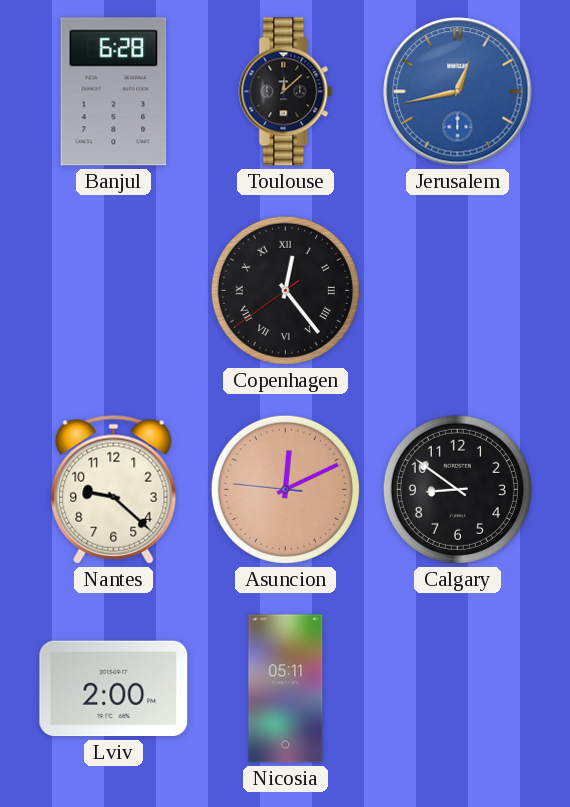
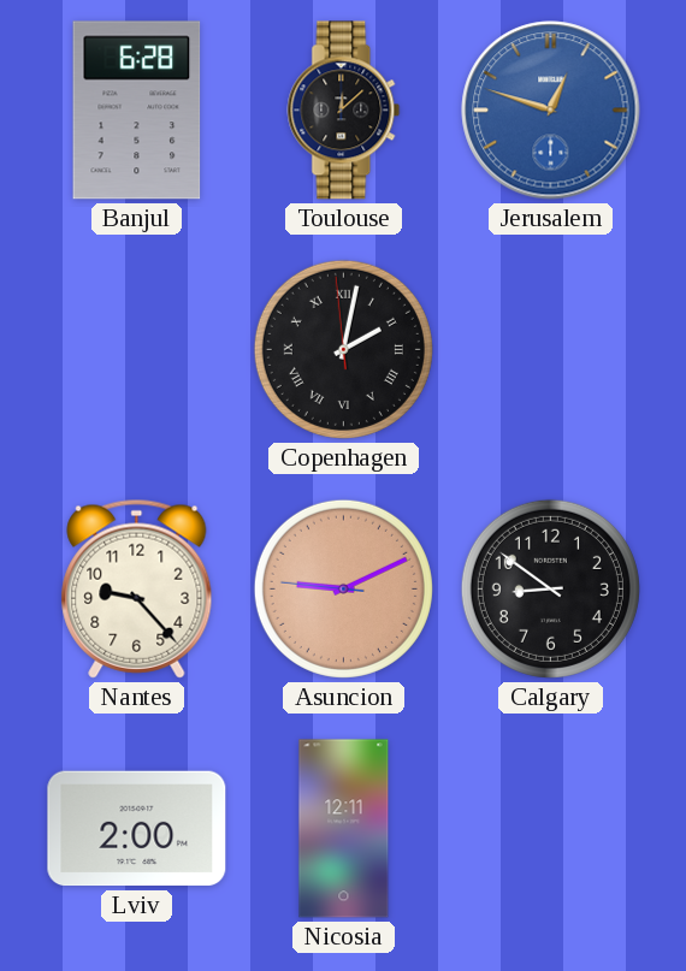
Jerusalem: 12:43 -> 12:48 (551, 111)
Copenhagen: 12:23 -> 2:01 (343, 349)
Nantes: 9:22 -> 9:23 (137, 588)
Asuncion: 12:10 -> 9:10 (343, 588)
Nicosia: 05:11 -> 12:11 (344, 829)
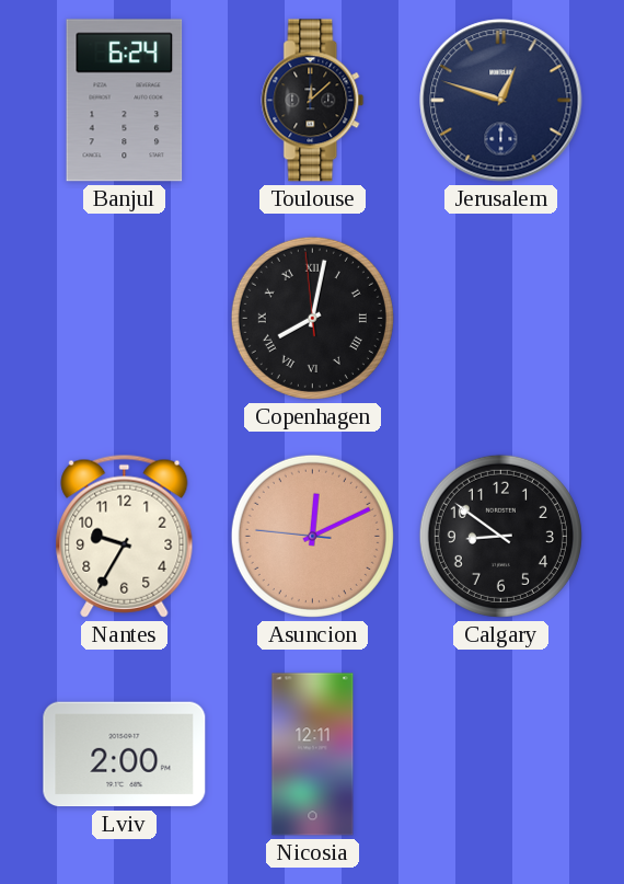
Banjul: 6:28 -> 6:24 (125, 101)
Jerusalem dial: blue -> navy (501, 101)
Copenhagen: 2:01 -> 8:01 (312, 318)
Nantes: 9:23 -> 9:35 (125, 536)
Asuncion: 9:10 -> 12:10 (312, 536)
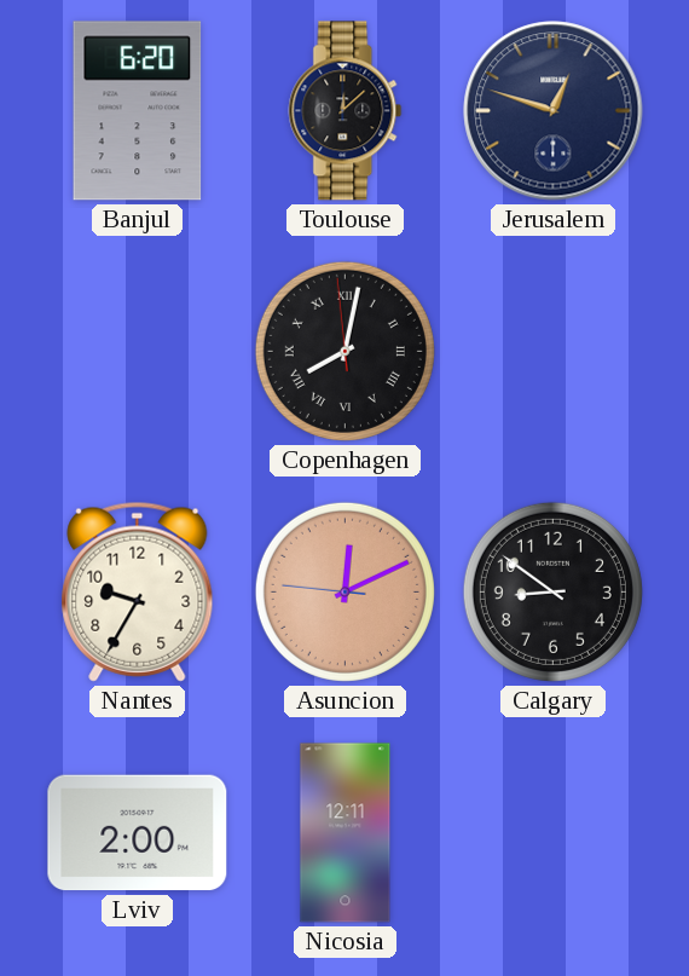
Banjul: 6:24 -> 6:20 (138, 111)
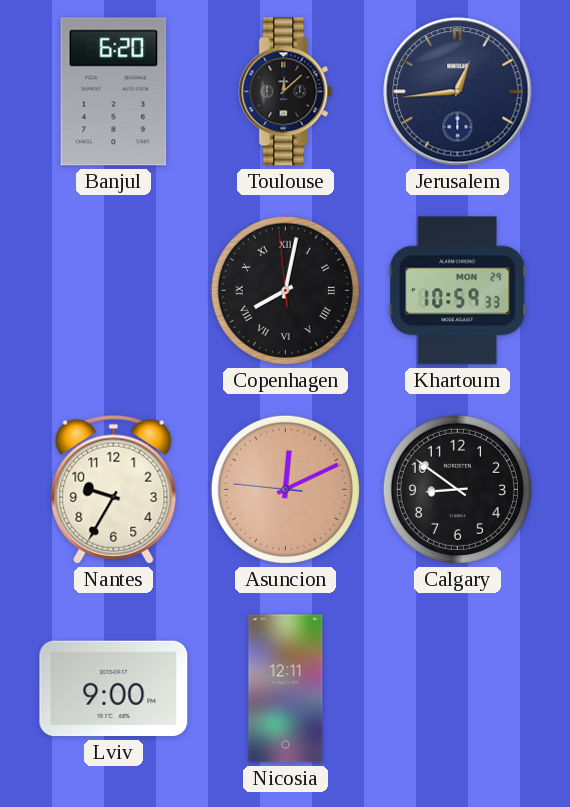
Jerusalem: 12:48 -> 12:44 (458, 92)
Khartoum: none -> 10:59 (458, 291)
Lviv: 2:00 -> 9:00 (114, 689)
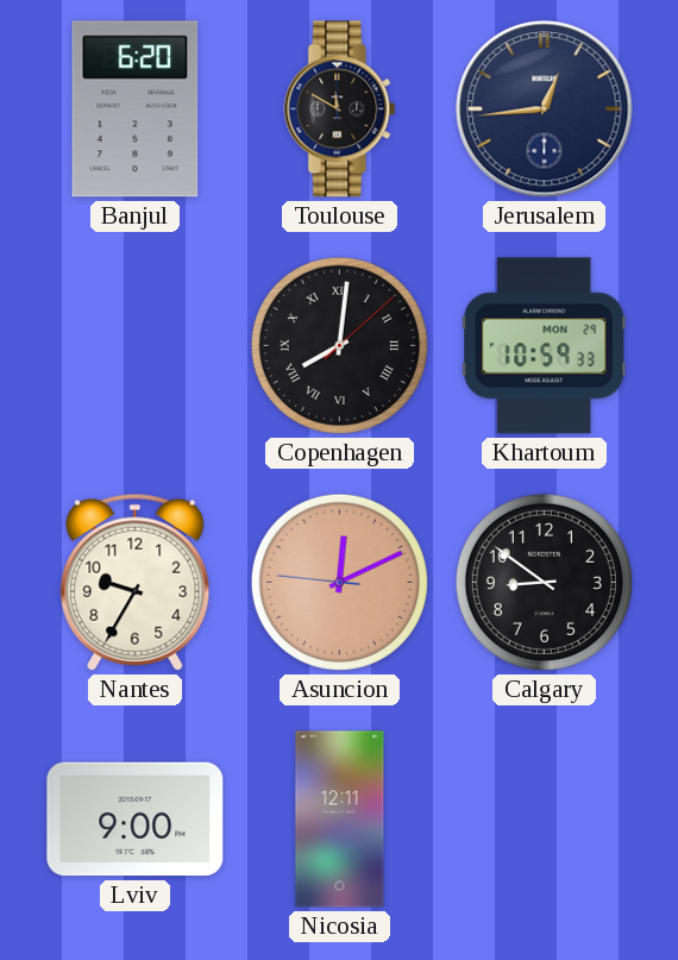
Toulouse: 12:08 -> 11:50 (340, 109)
Copenhagen: 8:01:59 -> 8:01:08 (339, 345)
